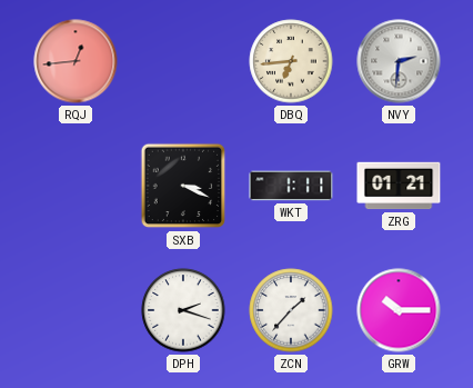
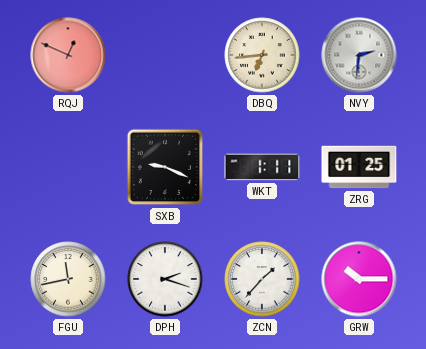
RQJ: 12:44 -> 12:49 (68, 55)
SXB: 3:19 -> 9:19 (165, 167)
ZRG: 01:21 -> 01:25 (359, 167)
FGU: none -> 11:43 (68, 279)
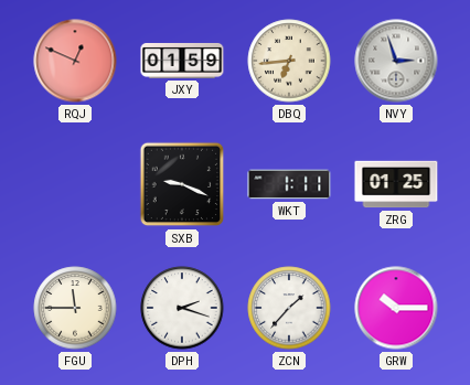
JXY: none -> 01:59 (182, 61)
NVY: 2:31 -> 2:57 (396, 61)
FGU: 11:43 -> 11:45 (75, 308)
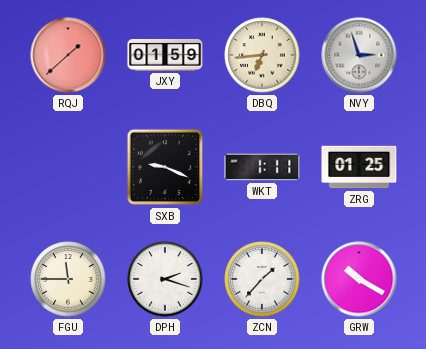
RQJ: 12:49 -> 1:38 (68, 55)
GRW: 10:15 -> 10:20 (359, 279)
